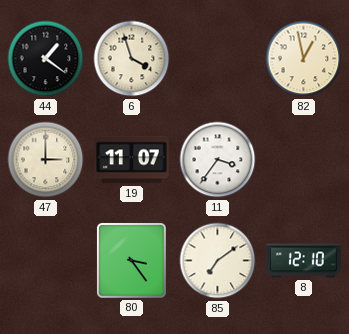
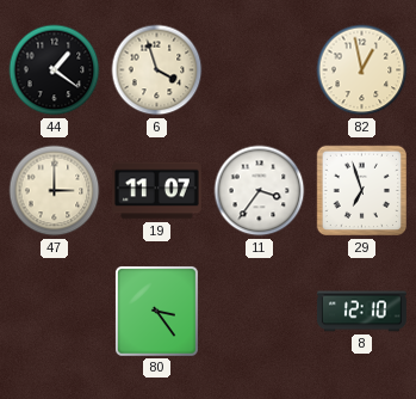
29: none -> 6:57 (361, 191)
85: 7:09 -> none (218, 261)
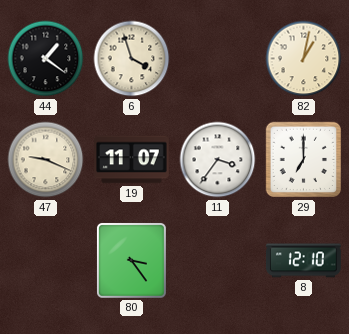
82: 12:58 -> 1:02 (304, 59)
47: 3:00 -> 9:19 (46, 160)
29: 6:57 -> 7:00 (303, 160)
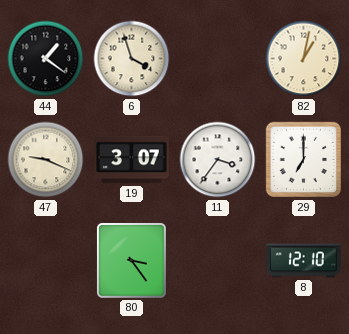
19: 11:07 -> 3:07 (132, 160)
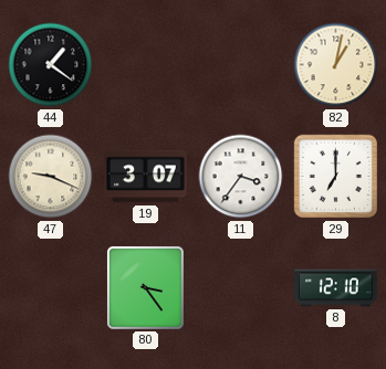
6: 3:57 -> none (132, 59)
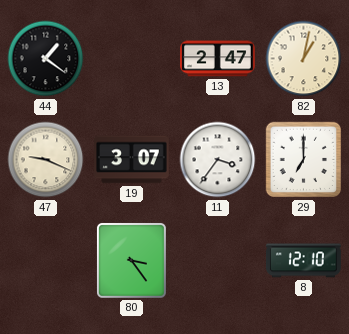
13: none -> 2:47 (218, 59)
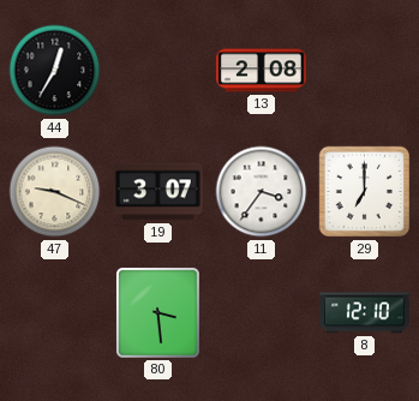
44: 1:21 -> 12:35 (55, 71)
13: 2:47 -> 2:08 (262, 71)
82: 1:02 -> none (304, 59)
80: 3:24 -> 3:29 (157, 312)
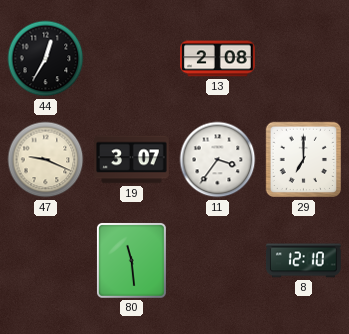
80: 3:29 -> 11:29 (131, 260)
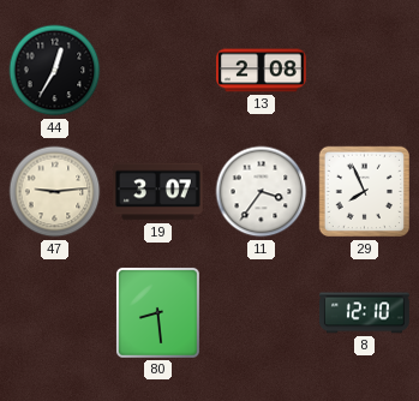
47: 9:19 -> 9:14 (55, 192)
29: 7:00 -> 7:56 (364, 192)
80: 11:29 -> 8:29 (157, 312)
